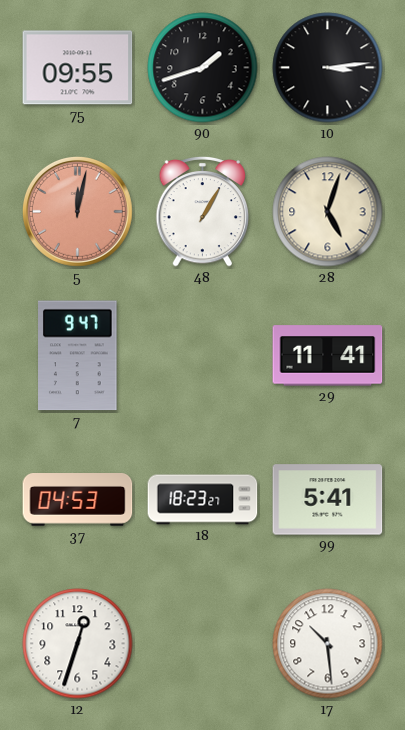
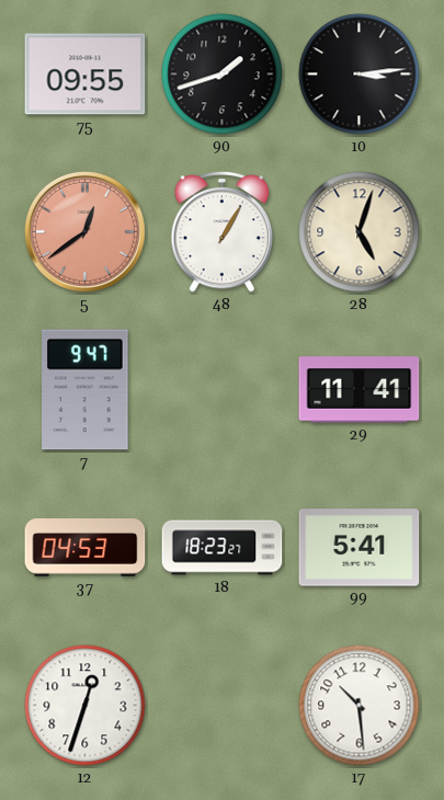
5: 12:02 -> 12:39 (84, 231)
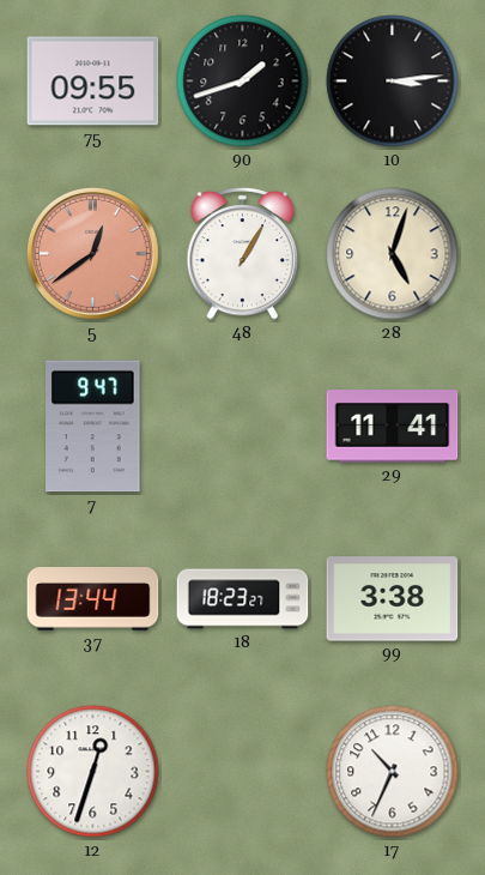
37: 04:53 -> 13:44 (93, 599)
99: 5:41 -> 3:38 (393, 599)
17: 10:29 -> 10:34 (393, 772)
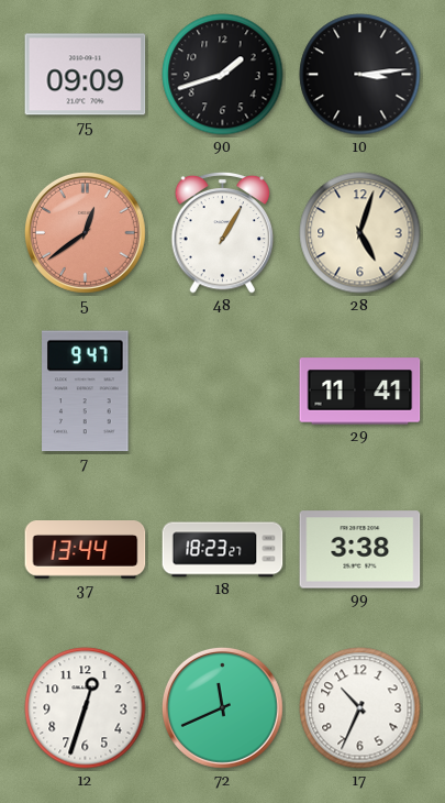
75: 09:55 -> 09:09 (86, 75)
72: none -> 11:41 (222, 707)
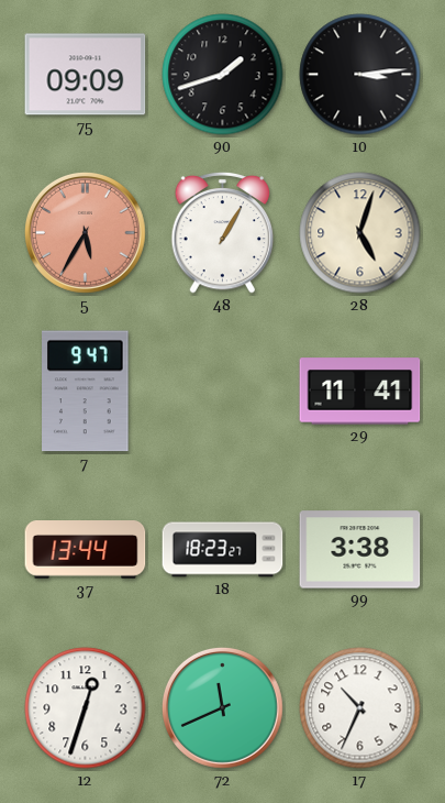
5: 12:39 -> 5:35 (85, 232)
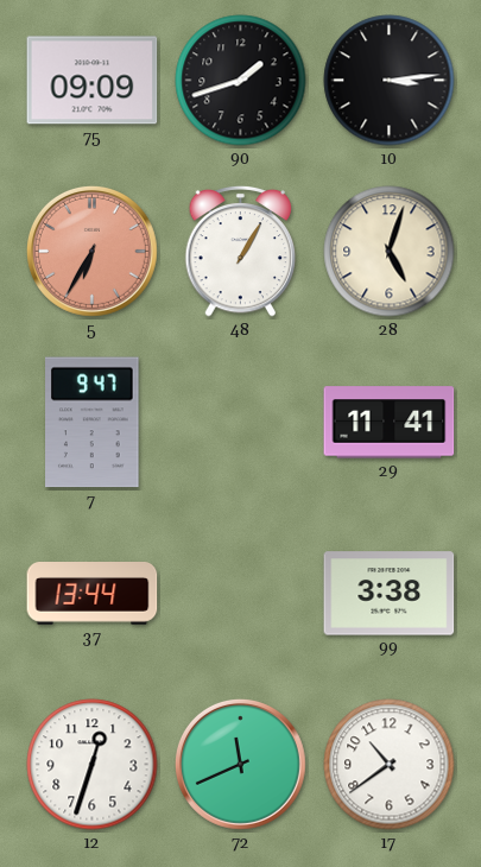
5: 5:35 -> 6:35 (91, 251)
18: 18:23 -> none (223, 550)
17: 10:34 -> 10:39 (390, 765)
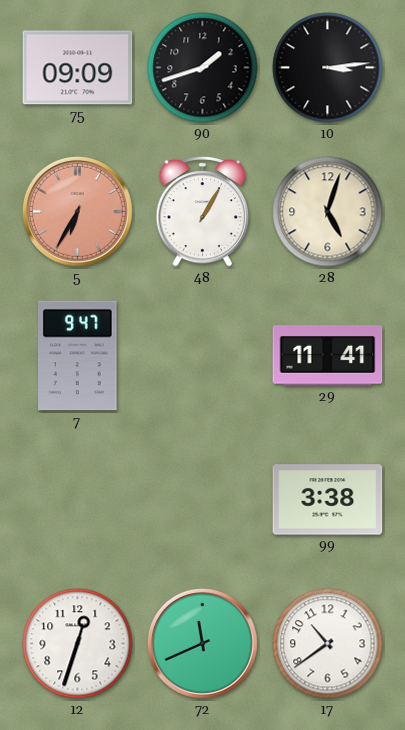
37: 13:44 -> none (93, 594)
